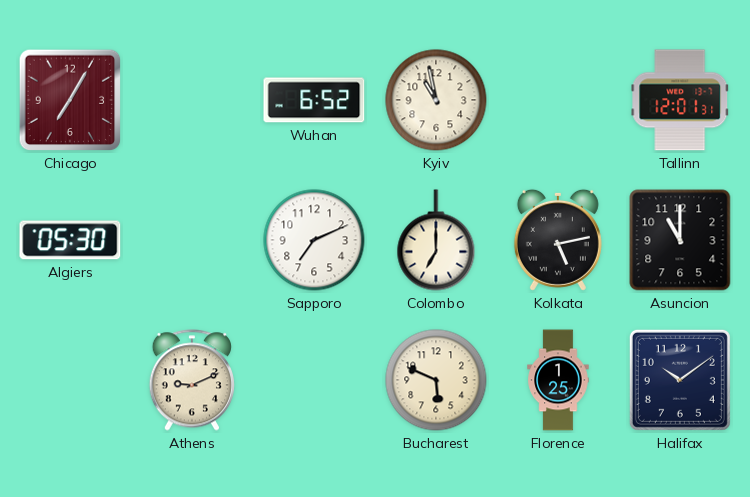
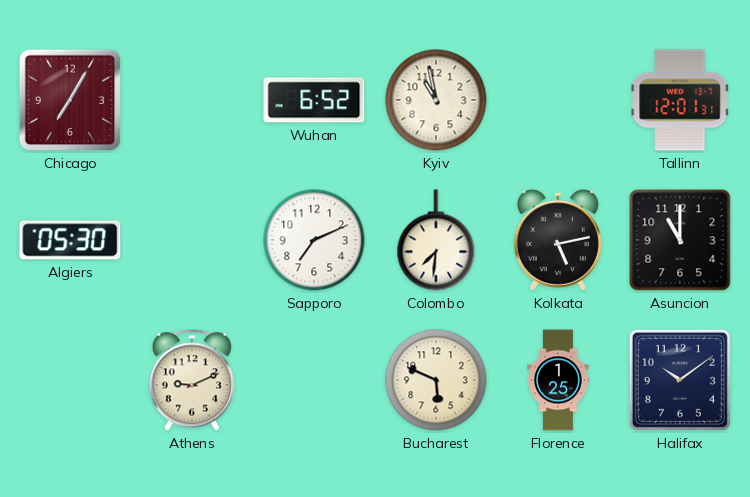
Colombo: 7:00 -> 7:31 (436, 240)
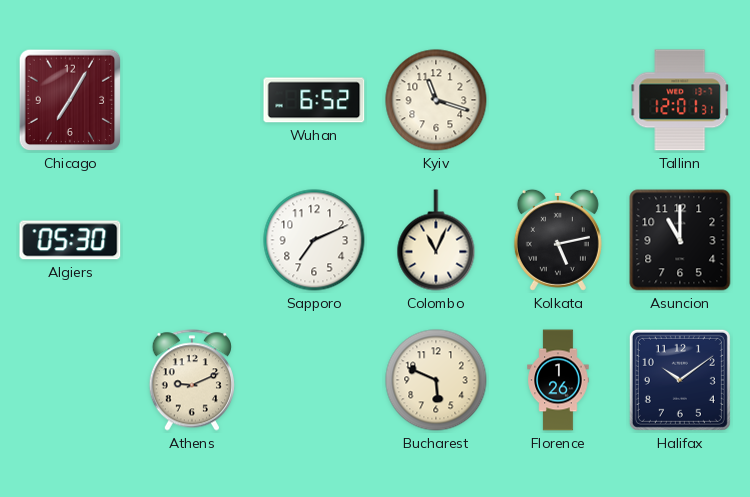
Kyiv: 10:58 -> 11:18 (436, 100)
Colombo: 7:31 -> 11:04 (436, 240)
Florence: 1:25 -> 1:26 (558, 380)
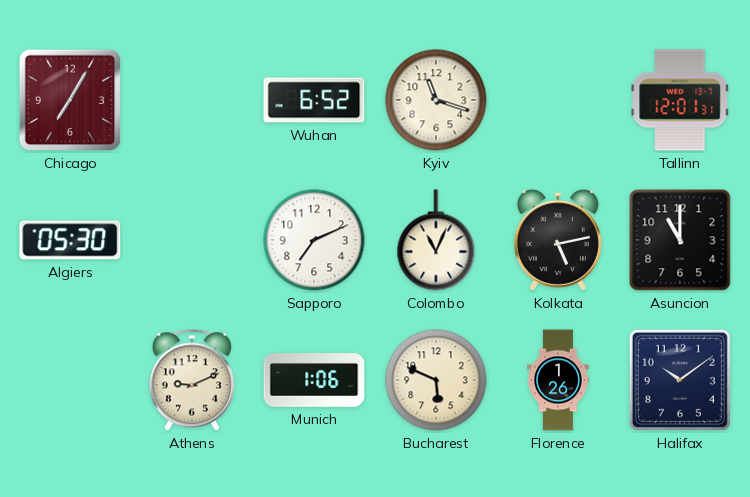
Munich: none -> 1:06 (314, 380)
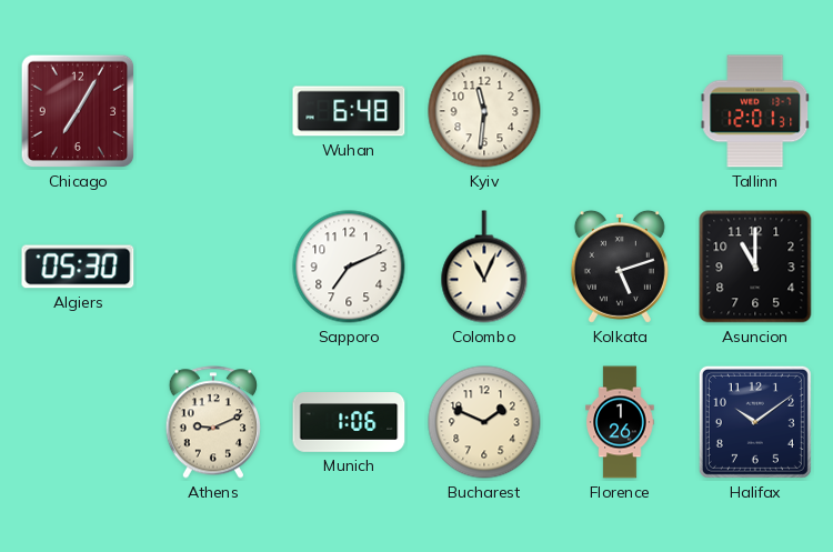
Wuhan: 6:52 -> 6:48 (349, 111)
Kyiv: 11:18 -> 11:31 (484, 111)
Kolkata: 5:13 -> 5:12 (620, 267)
Bucharest: 5:49 -> 1:49 (484, 422)
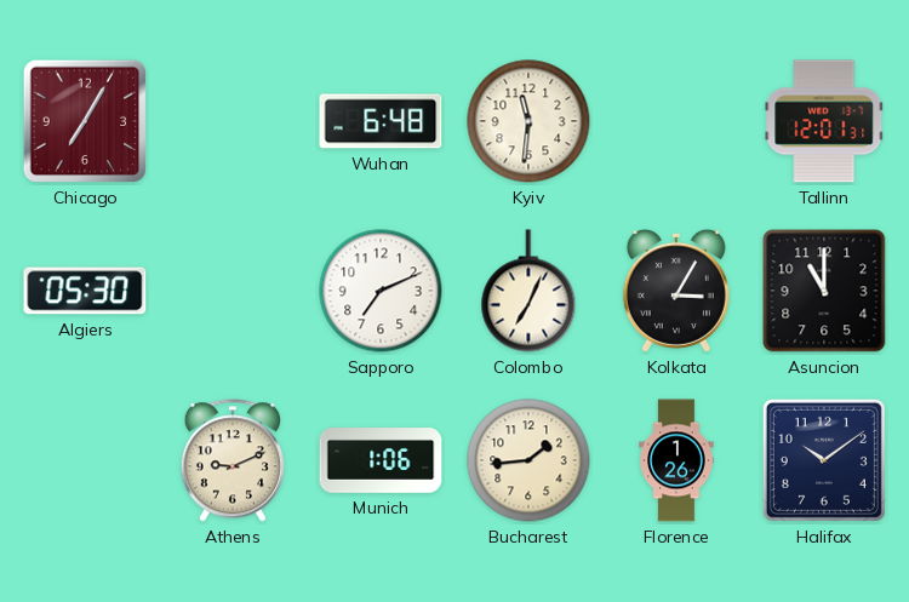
Colombo: 11:04 -> 7:04 (528, 291)
Kolkata: 5:12 -> 3:05 (676, 291)
Bucharest: 1:49 -> 1:44 (528, 460)
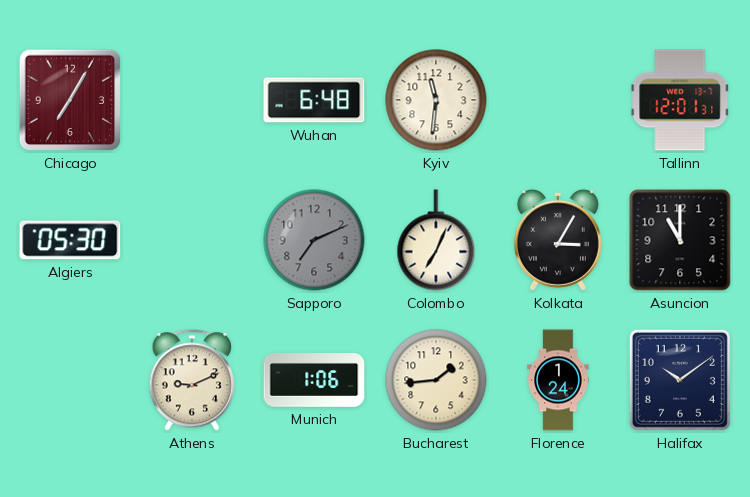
Sapporo dial: white -> grey (314, 240)
Florence: 1:26 -> 1:24 (558, 380)
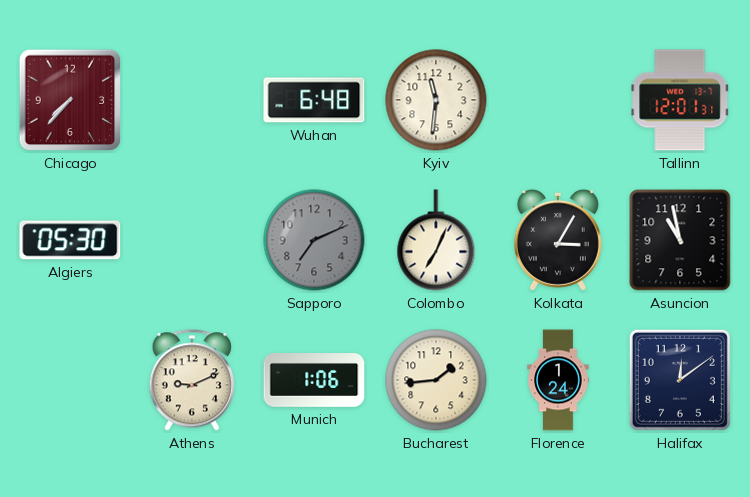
Chicago: 7:05 -> 7:37 (70, 100)
Asuncion: 11:00 -> 10:58 (680, 240)
Halifax: 10:09 -> 12:09 (680, 380)
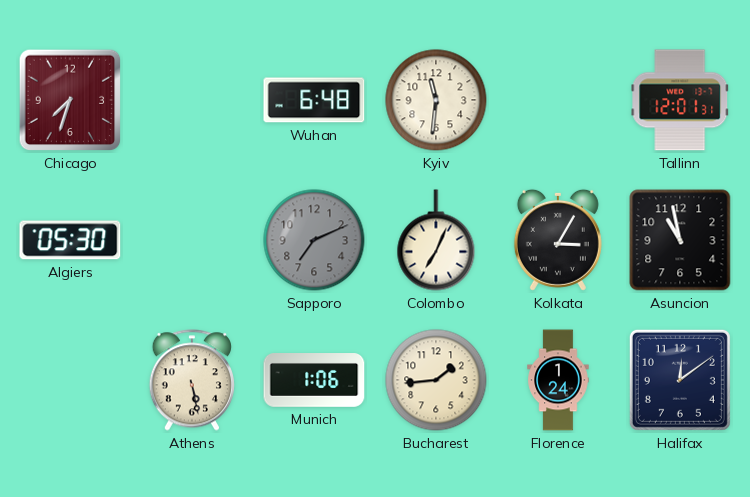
Chicago: 7:37 -> 7:33 (70, 100)
Athens: 9:11 -> 5:28 (191, 380)
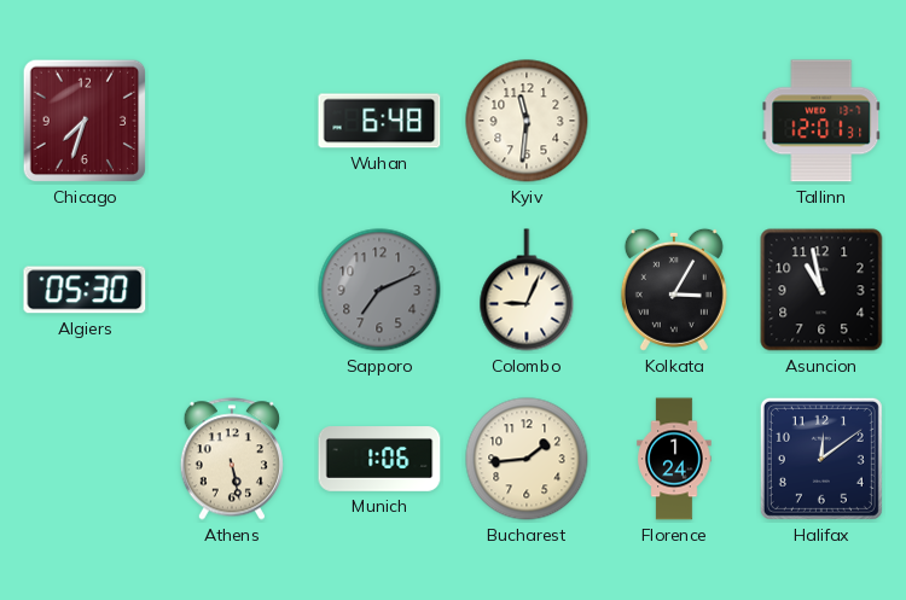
Colombo: 7:04 -> 9:04 (527, 290)
